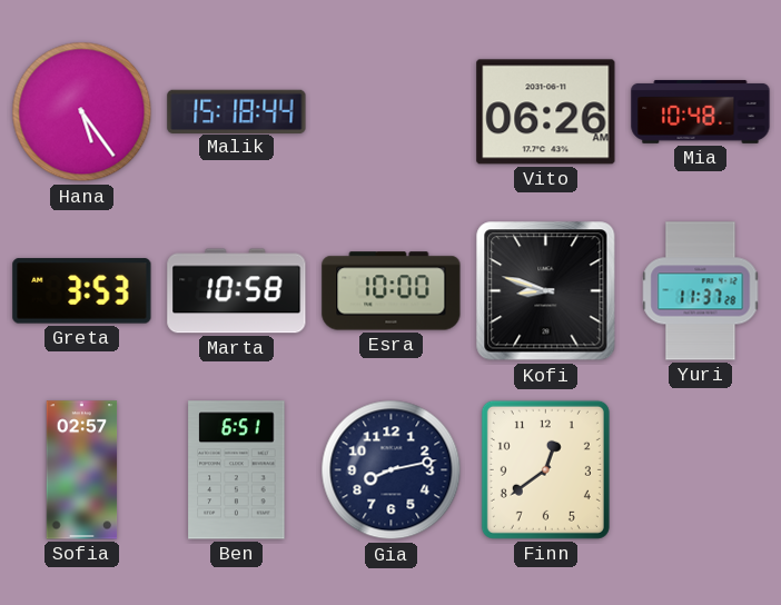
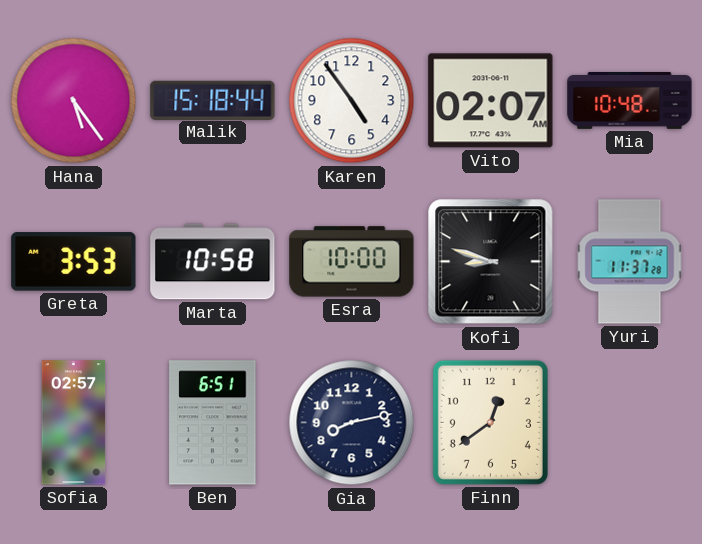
Karen: none -> 4:54 (352, 101)
Vito: 06:26 -> 02:07 (491, 101)
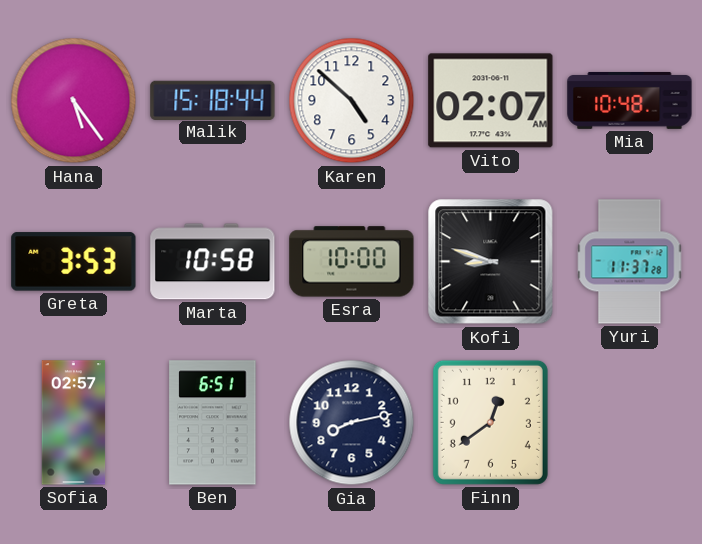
Karen: 4:54 -> 4:52 (352, 101)
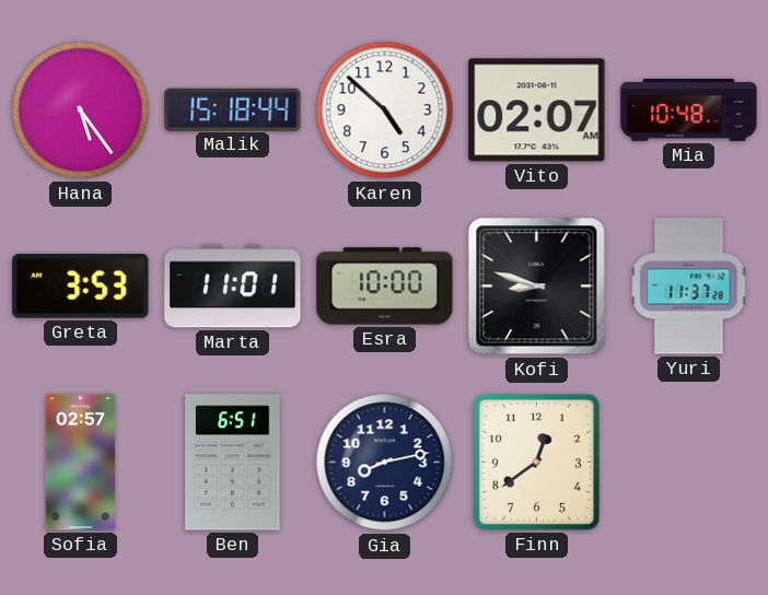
Marta: 10:58 -> 11:01 (233, 287)
